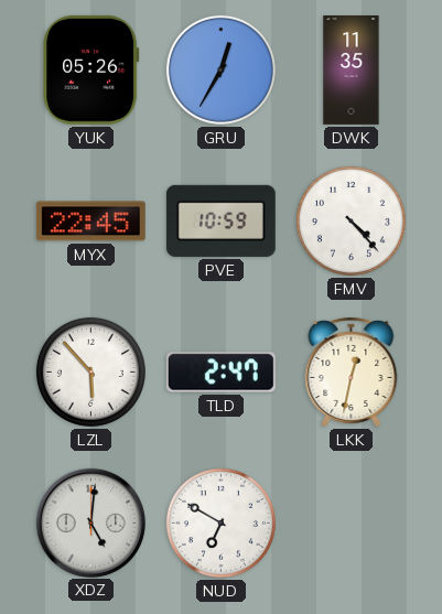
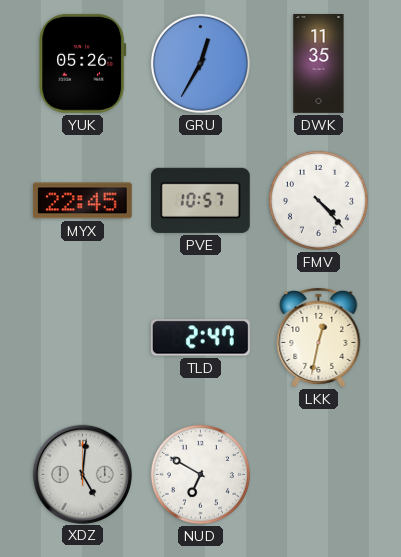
PVE: 10:59 -> 10:57 (200, 200)
LZL: 5:53 -> none (90, 371)
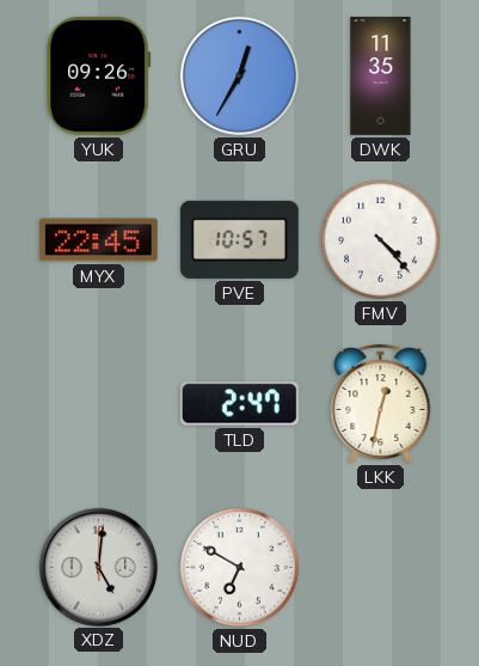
YUK: 05:26 -> 09:26 (99, 75)
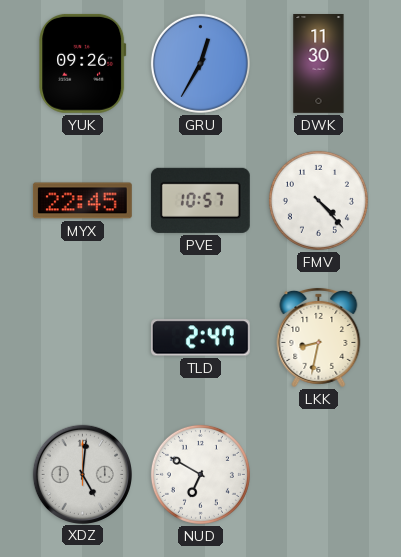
DWK: 11:35 -> 11:30 (319, 64)
LKK: 12:32 -> 8:32 (319, 337)
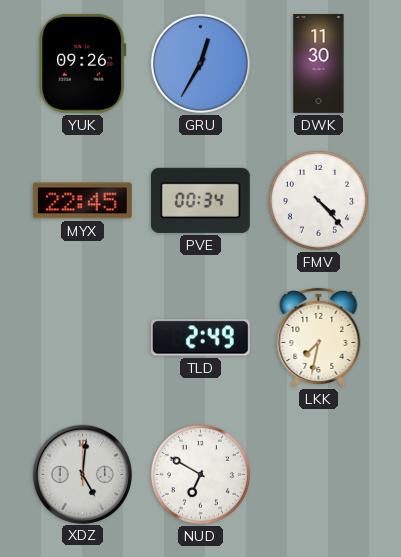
PVE: 10:57 -> 00:34 (200, 200)
TLD: 2:47 -> 2:49 (200, 338)
LKK: 8:32 -> 7:32 (319, 337)
